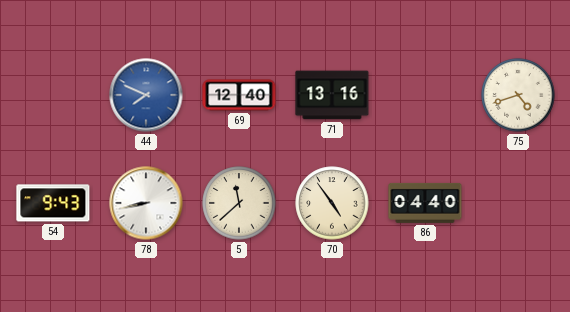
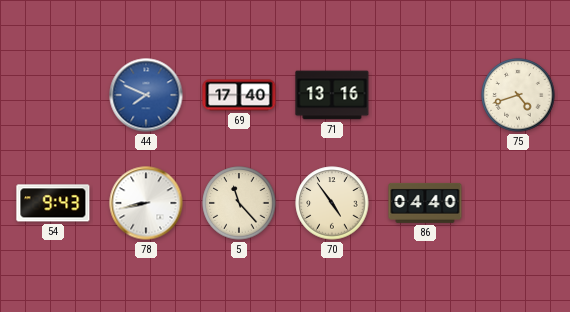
69: 12:40 -> 17:40 (239, 95)
5: 11:38 -> 11:23 (239, 203)
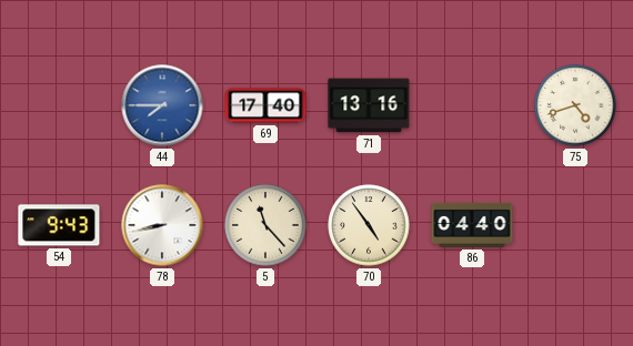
44: 7:49 -> 7:45 (162, 105)
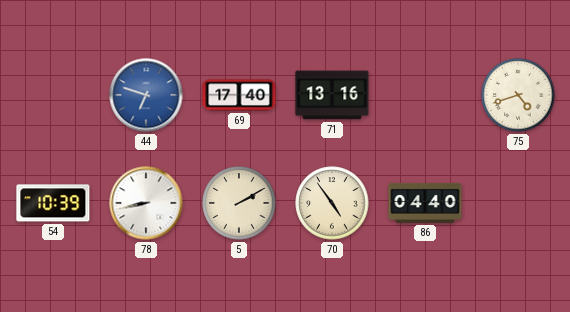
44: 7:45 -> 6:48 (146, 95)
54: 9:43 -> 10:39 (53, 203)
5: 11:23 -> 2:10 (239, 203)
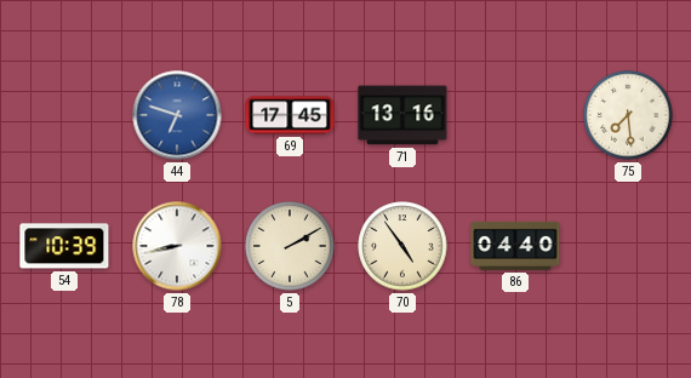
69: 17:40 -> 17:45 (290, 115)
75: 4:42 -> 7:29 (628, 115)
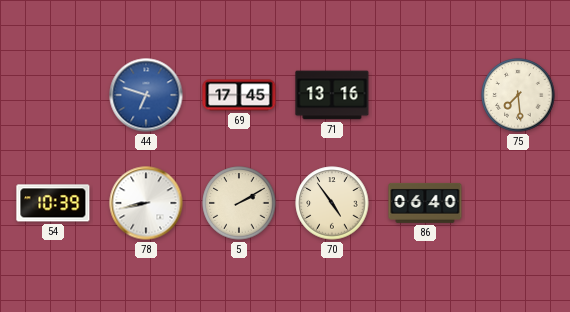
86: 04:40 -> 06:40 (425, 203)
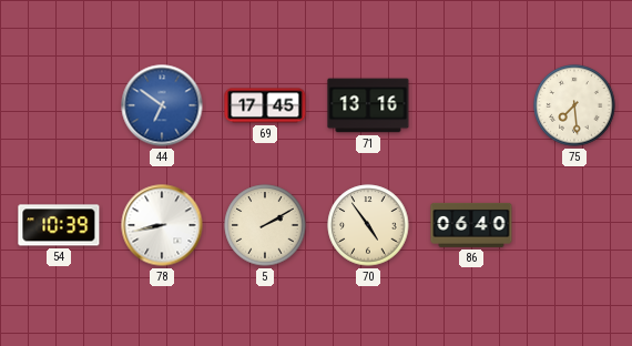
44: 6:48 -> 6:51 (162, 105)
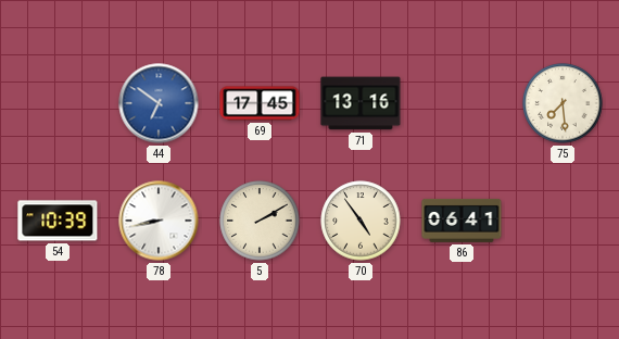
86: 06:40 -> 06:41 (462, 221)
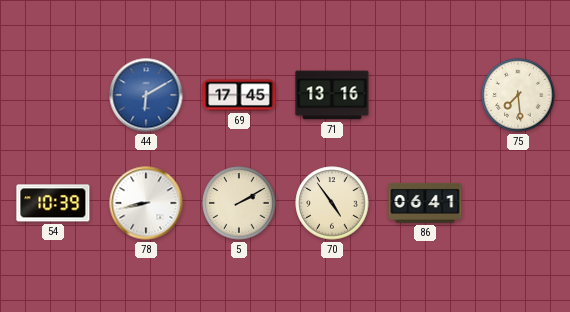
44: 6:51 -> 6:10 (146, 95)
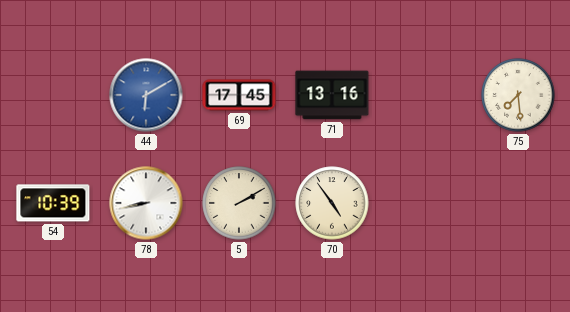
86: 06:41 -> none (425, 203)
